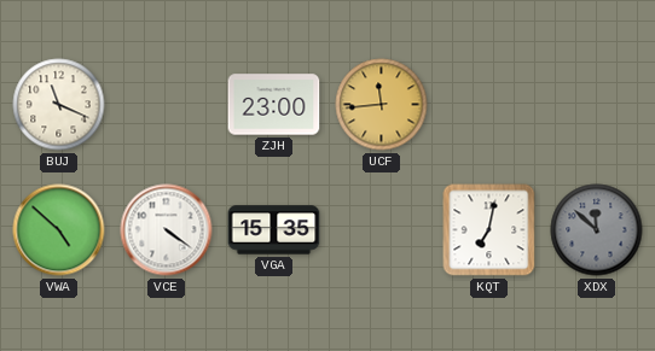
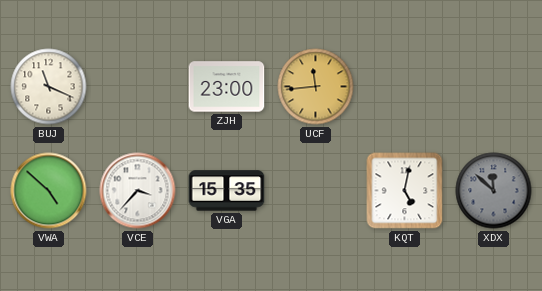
VCE: 4:21 -> 3:37 (138, 191)
KQT: 7:02 -> 5:02 (405, 191)
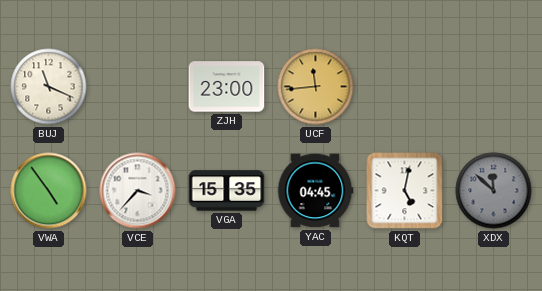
VWA: 4:52 -> 4:54 (49, 191)
YAC: none -> 04:45 (315, 191)
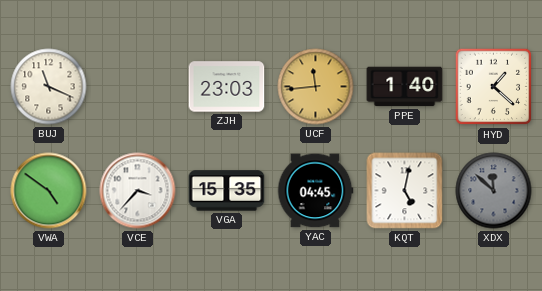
ZJH: 23:00 -> 23:03 (227, 87)
PPE: none -> 1:40 (405, 87)
HYD: none -> 1:22 (494, 87)
VWA: 4:54 -> 4:51 (49, 191)
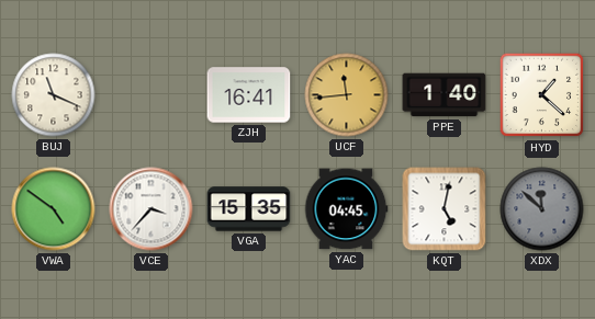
ZJH: 23:03 -> 16:41 (249, 95)
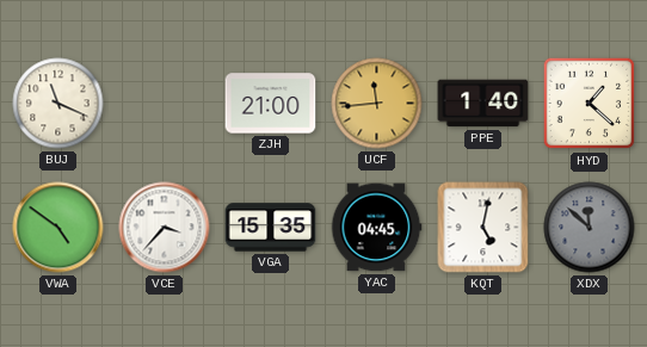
ZJH: 16:41 -> 21:00 (271, 104)
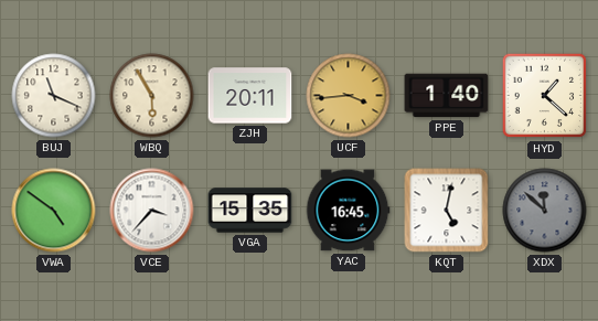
WBQ: none -> 5:55 (152, 96)
ZJH: 21:00 -> 20:11 (250, 96)
UCF: 11:44 -> 3:44 (349, 96)
YAC: 04:45 -> 16:45 (348, 211)
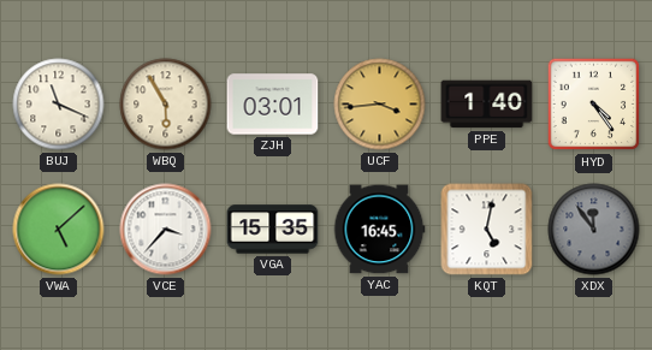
ZJH: 20:11 -> 03:01 (273, 105)
HYD: 1:22 -> 4:24 (594, 105)
VWA: 4:51 -> 5:08 (59, 230)
XDX: 11:52 -> 11:54 (594, 230)
